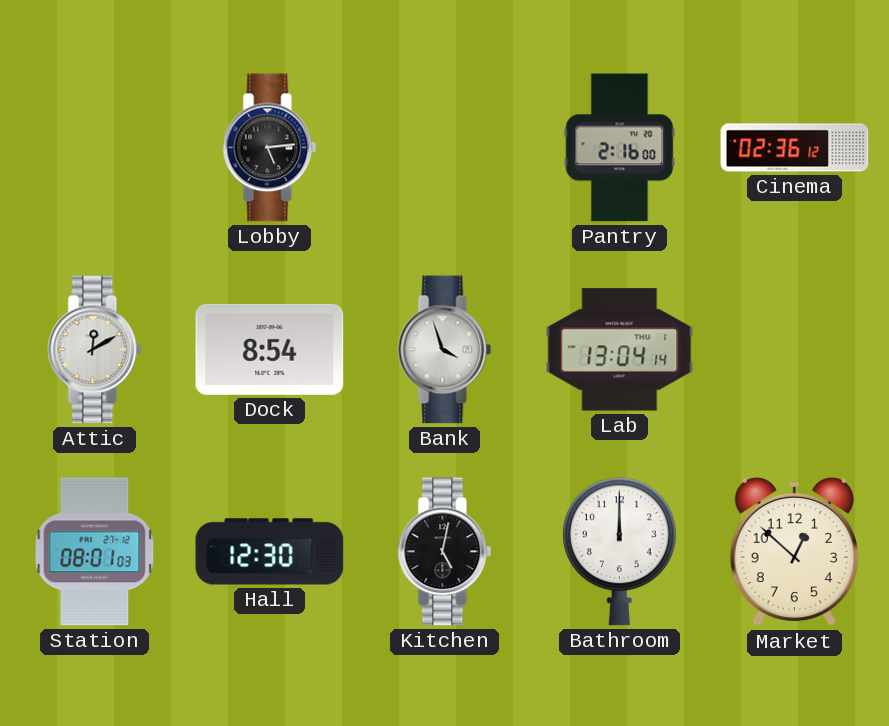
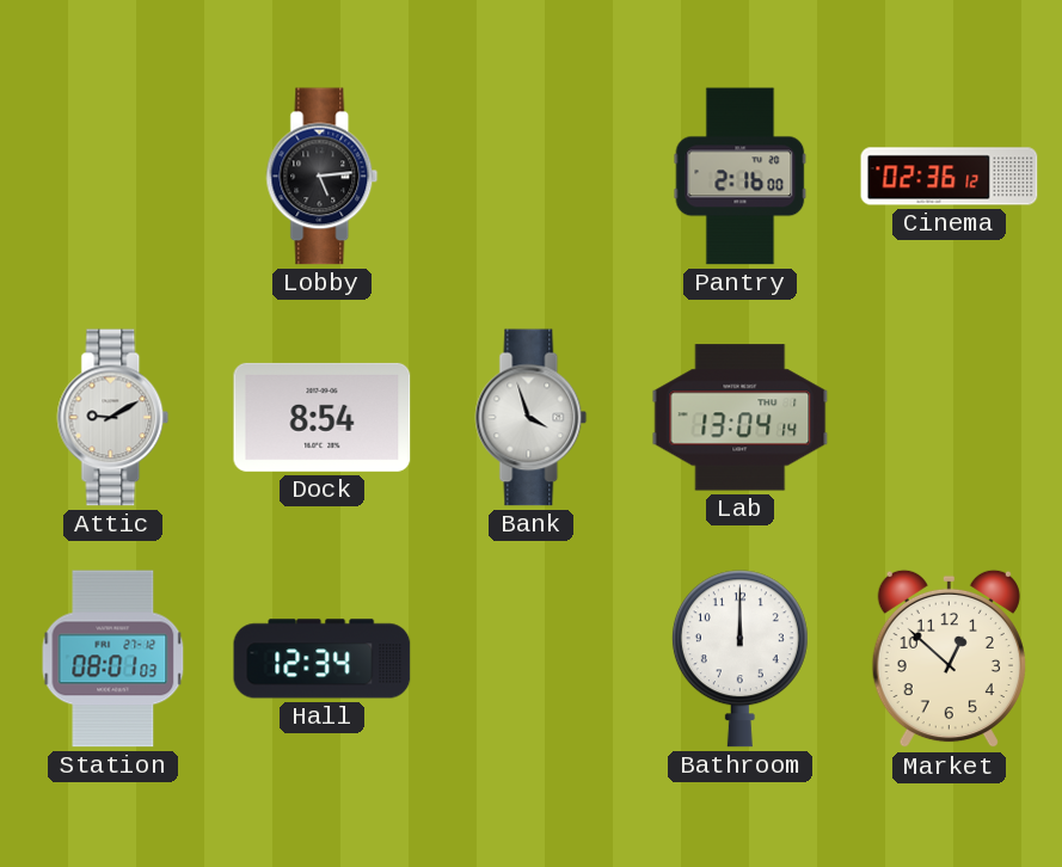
Attic: 12:10 -> 9:10 (113, 418)
Hall: 12:30 -> 12:34 (323, 659)
Kitchen: 5:02 -> none (445, 552)
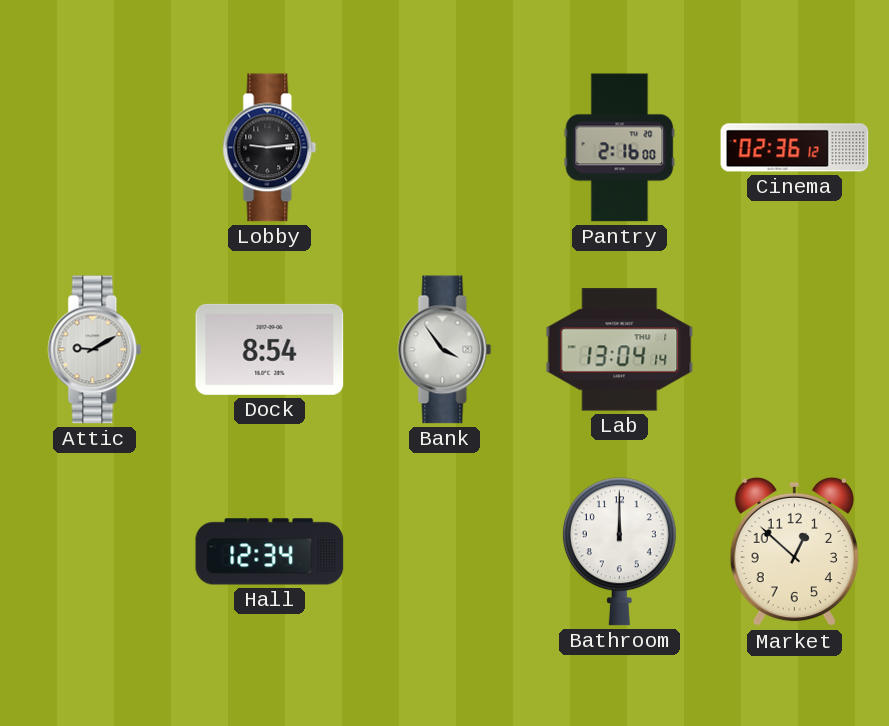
Lobby: 5:14 -> 9:14 (270, 148)
Bank: 3:57 -> 3:54 (445, 350)
Station: 08:01 -> none (113, 659)
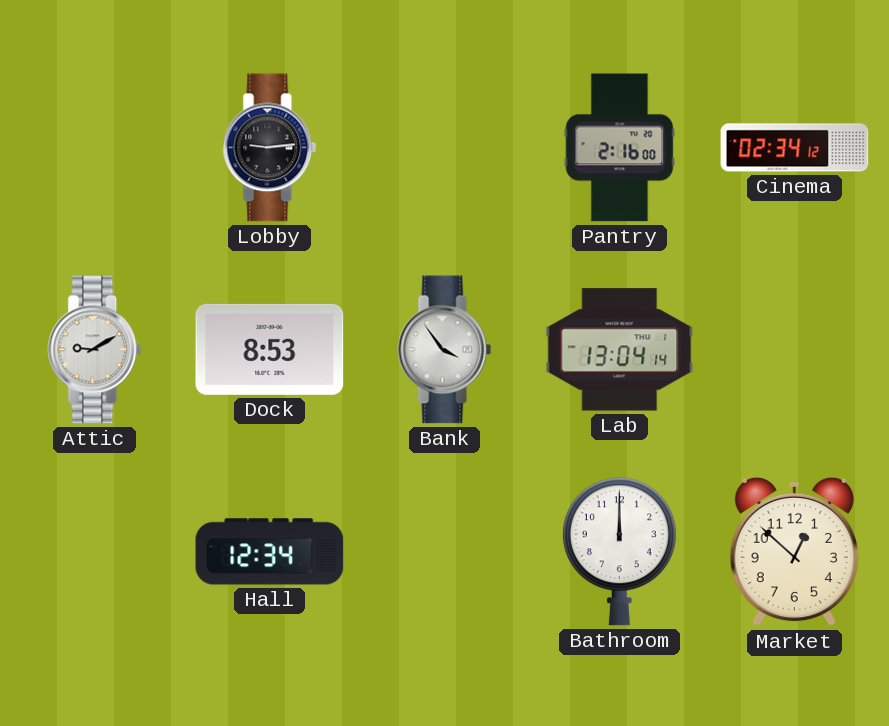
Cinema: 02:36 -> 02:34 (795, 148)
Dock: 8:54 -> 8:53 (270, 349)
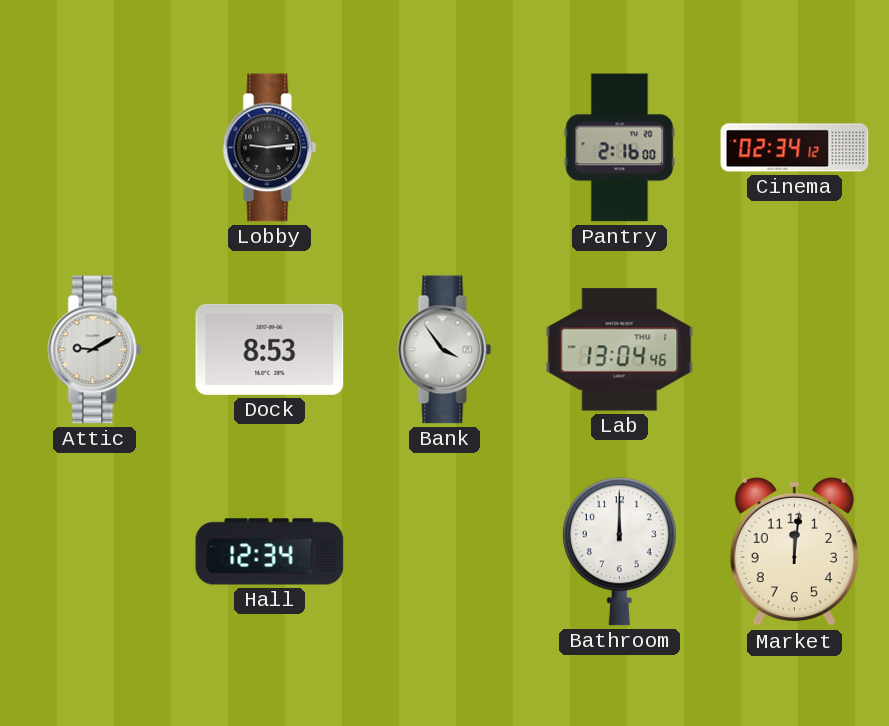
Lab: 13:04:14 -> 13:04:46 (620, 350)
Market: 12:52 -> 12:01 (794, 552)
